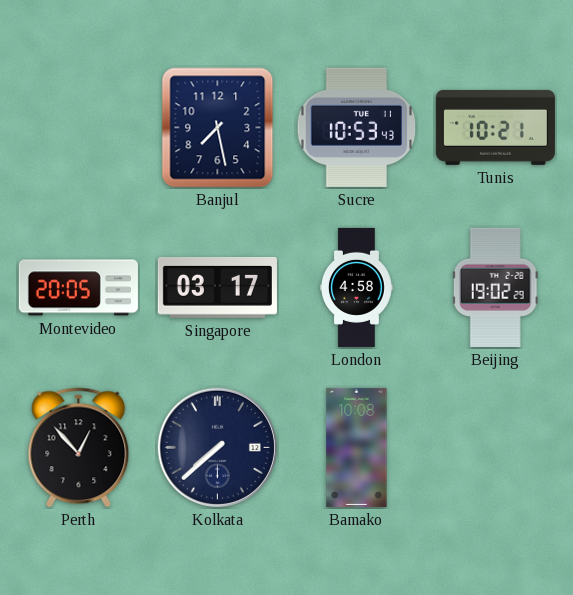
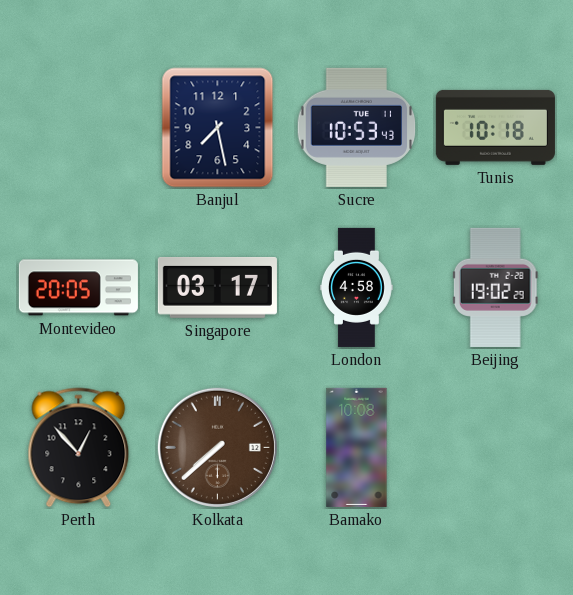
Tunis: 10:21 -> 10:18 (495, 127)
Kolkata dial: navy -> brown (217, 447)
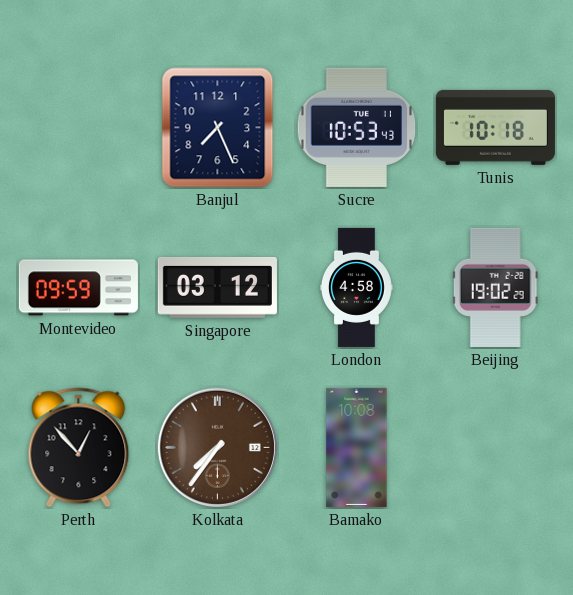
Banjul: 7:28 -> 7:26 (218, 128)
Montevideo: 20:05 -> 09:59 (78, 288)
Singapore: 03:17 -> 03:12 (217, 287)
Kolkata: 7:38 -> 7:36 (217, 447)
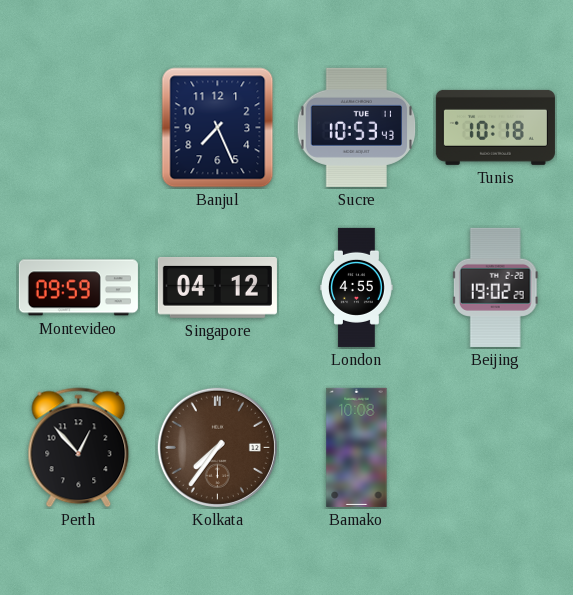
Singapore: 03:12 -> 04:12 (217, 287)
London: 4:58 -> 4:55 (356, 287)
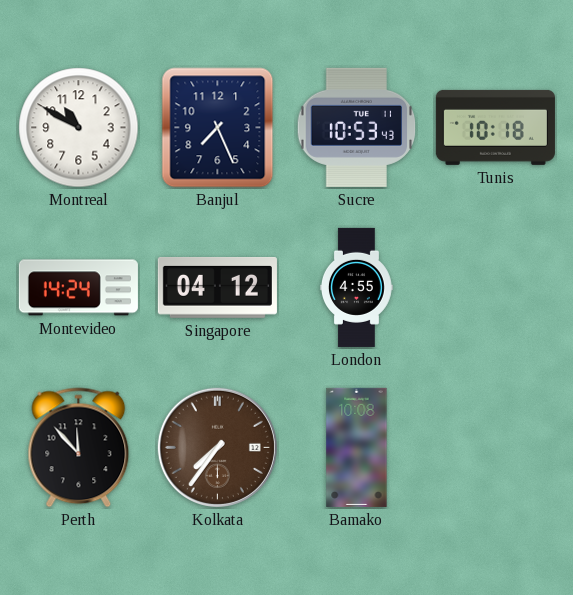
Montreal: none -> 10:50 (79, 128)
Montevideo: 09:59 -> 14:24 (78, 288)
Beijing: 19:02 -> none (495, 287)
Perth: 12:53 -> 11:53 (79, 448)
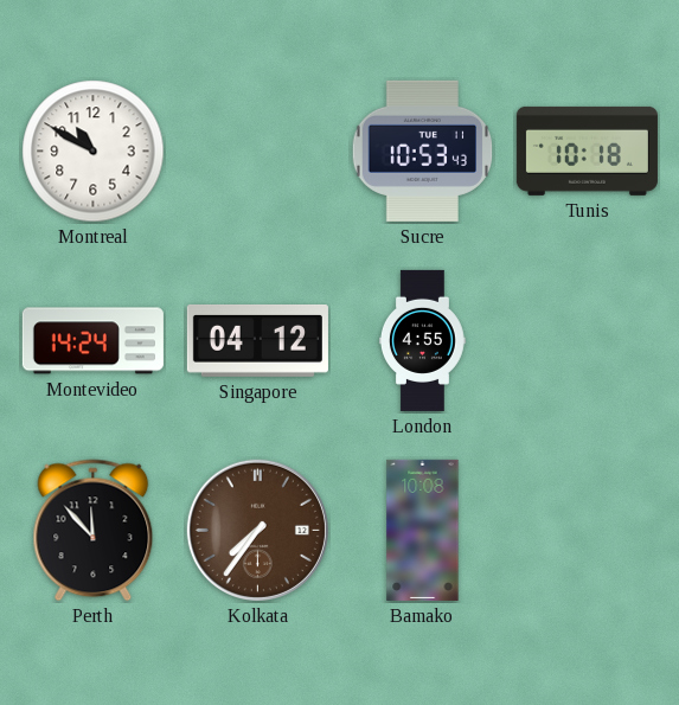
Banjul: 7:26 -> none (218, 128)
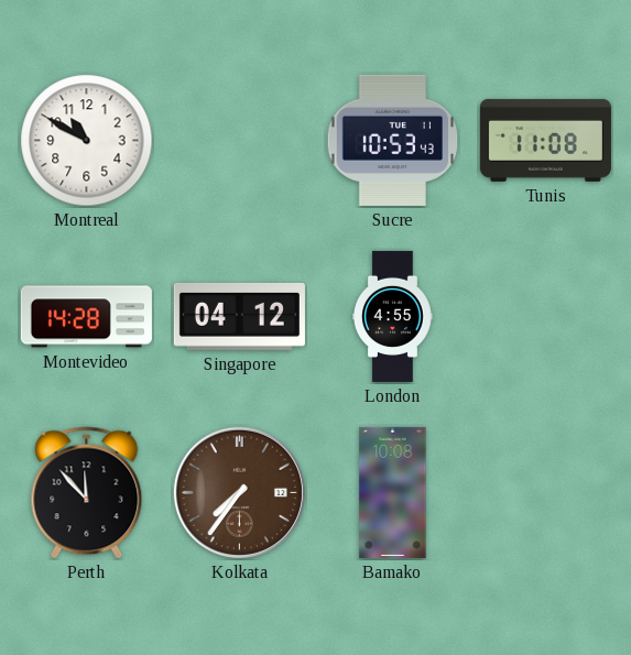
Tunis: 10:18 -> 11:08 (545, 140)
Montevideo: 14:24 -> 14:28 (86, 317)
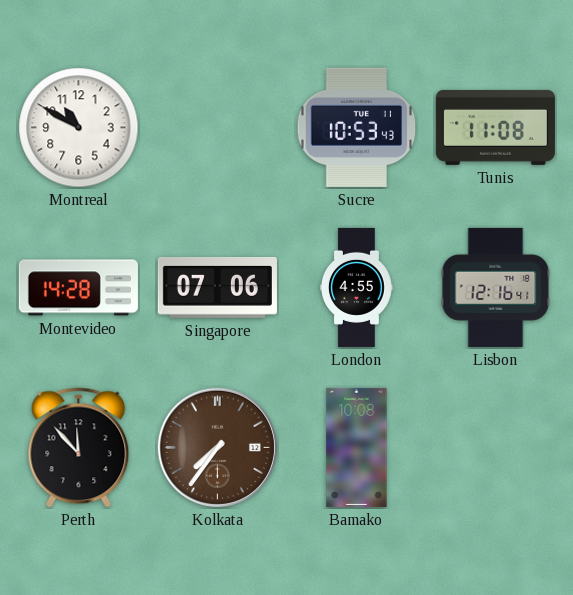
Singapore: 04:12 -> 07:06 (217, 287)
Lisbon: none -> 12:16 (496, 287)
